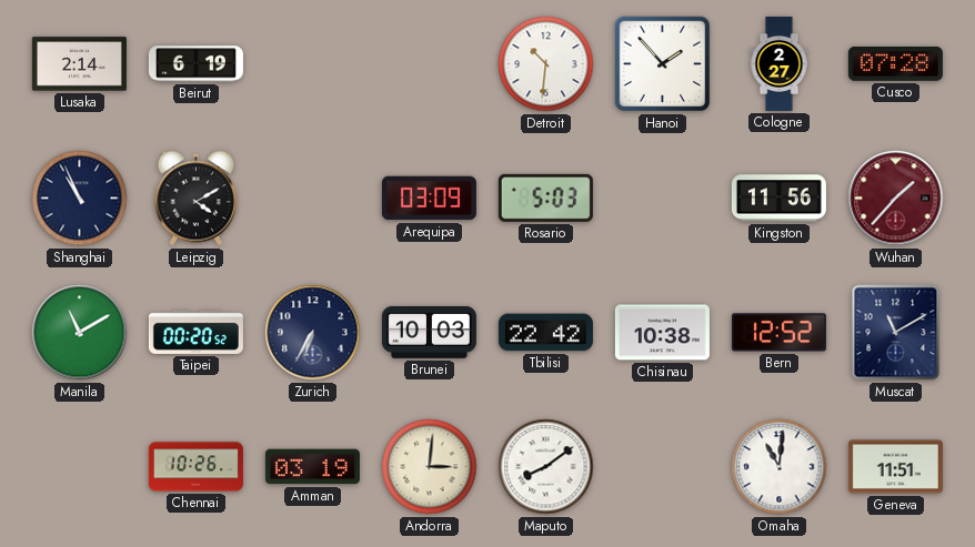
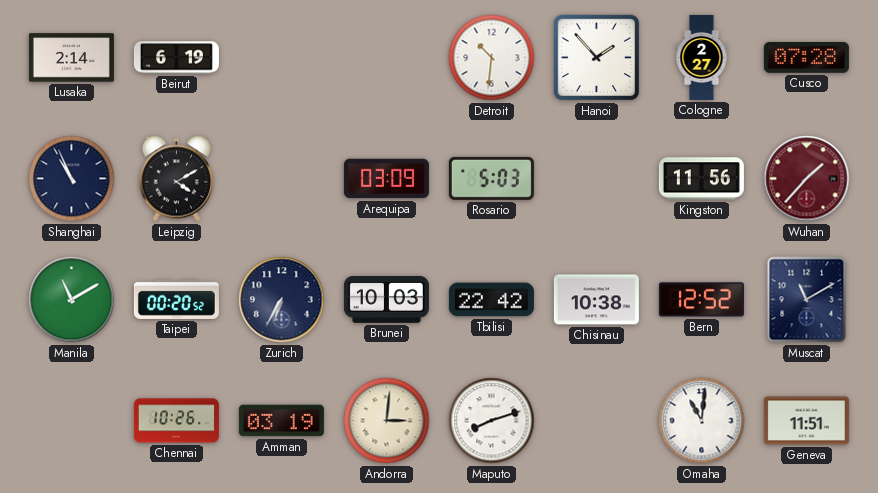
Maputo: 8:09 -> 8:12 (492, 421)
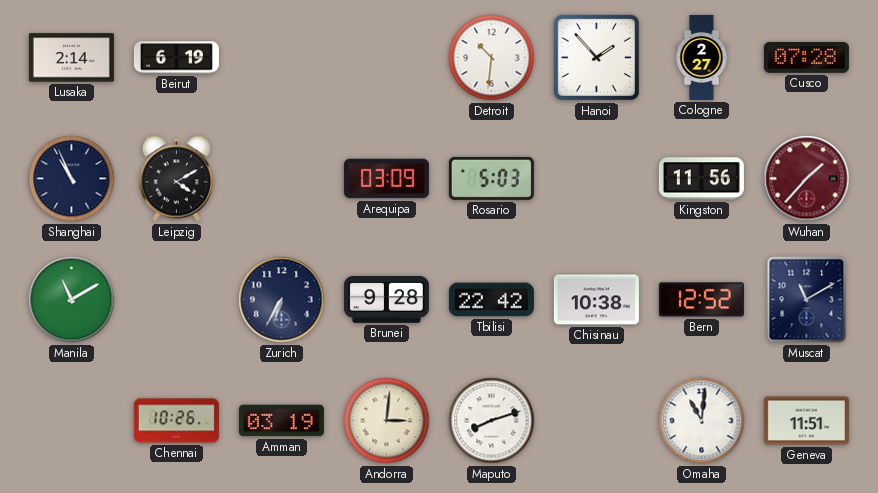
Taipei: 00:20 -> none (176, 299)
Brunei: 10:03 -> 9:28 (386, 299)
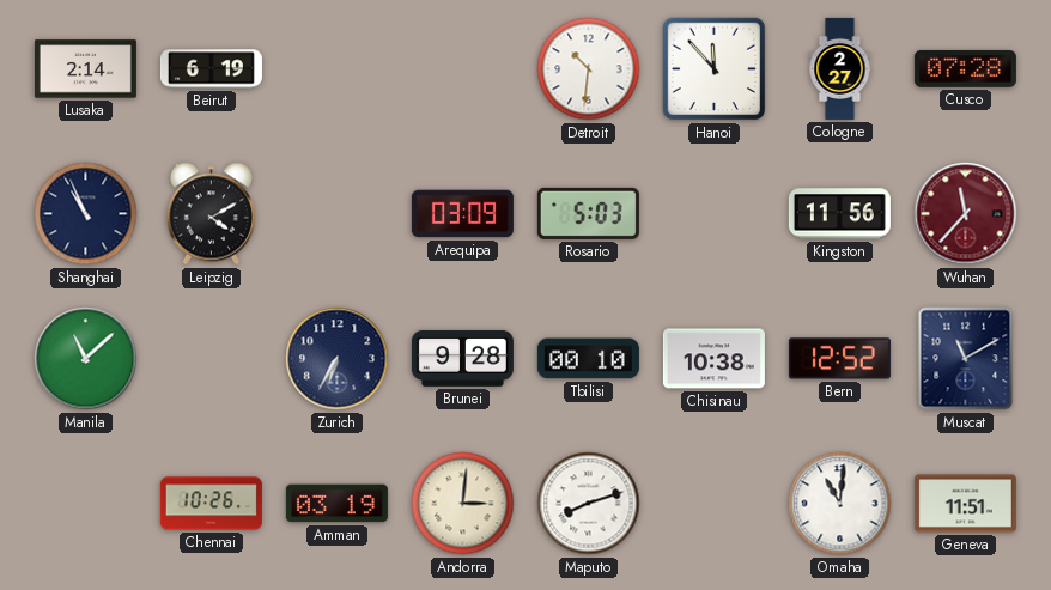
Hanoi: 1:53 -> 11:53 (715, 69)
Wuhan: 1:37 -> 11:37 (966, 214)
Manila: 11:10 -> 11:08 (86, 359)
Tbilisi: 22:42 -> 00:10 (588, 359)
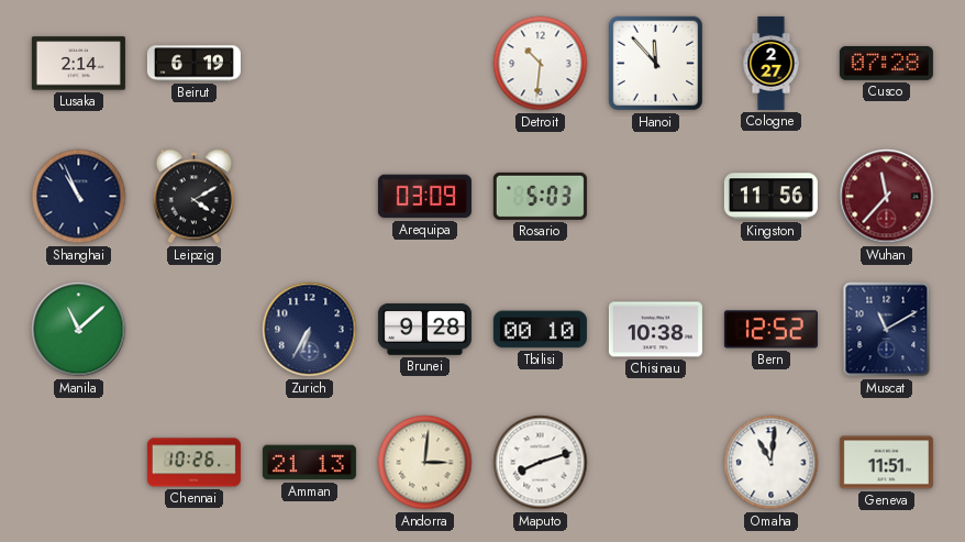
Amman: 03:19 -> 21:13 (309, 463)
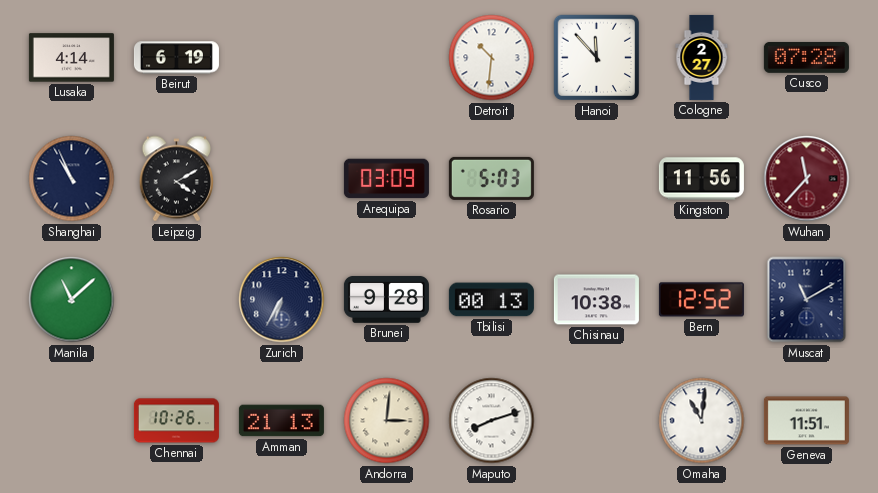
Lusaka: 2:14 -> 4:14 (71, 58)
Tbilisi: 00:10 -> 00:13 (491, 300)
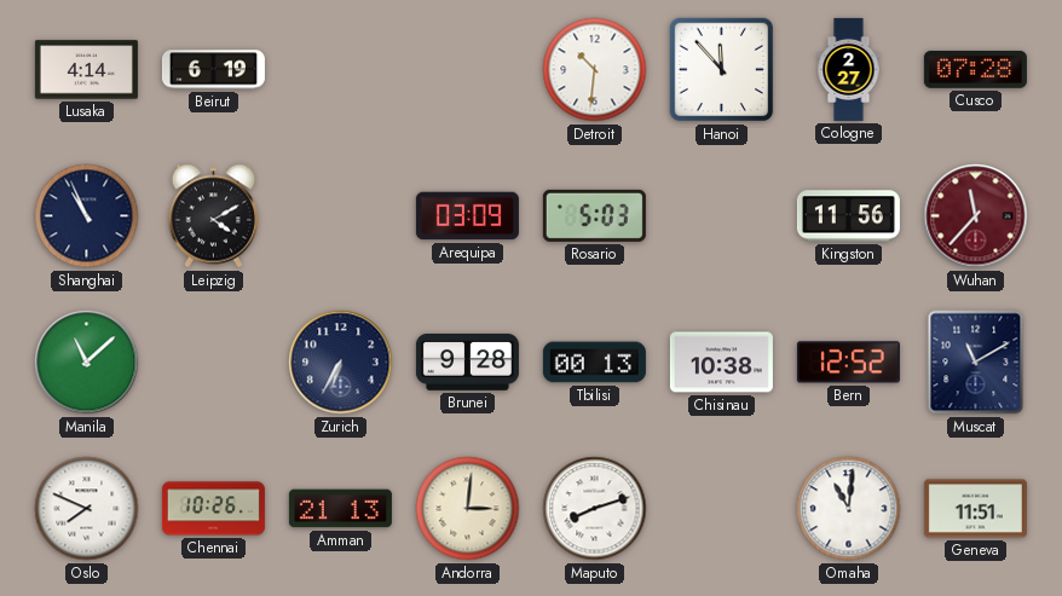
Oslo: none -> 7:49 (87, 509)
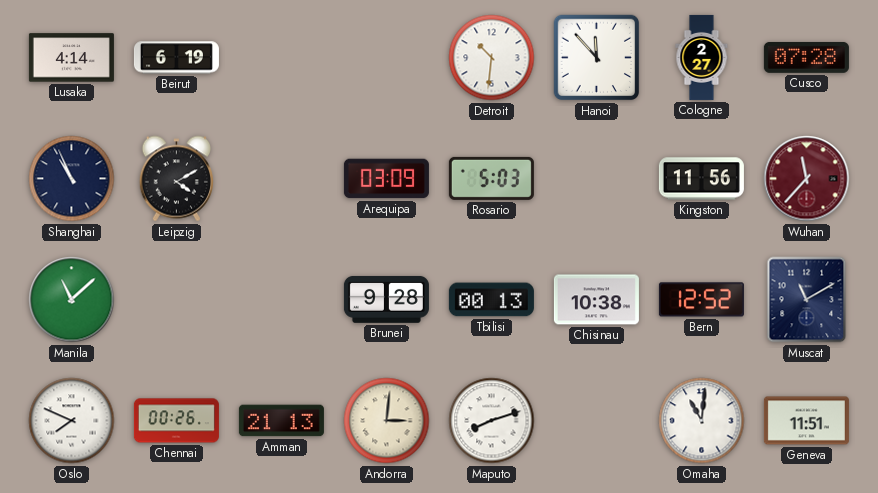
Zurich: 6:35 -> none (341, 363)
Chennai: 10:26 -> 00:26 (176, 421)
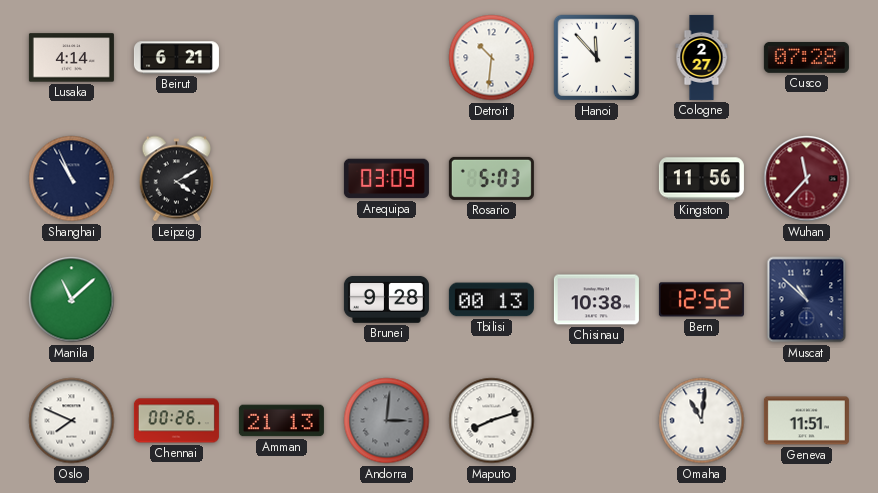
Beirut: 6:19 -> 6:21 (176, 58)
Muscat: 11:10 -> 10:52 (807, 300)
Andorra dial: cream -> grey (387, 421)
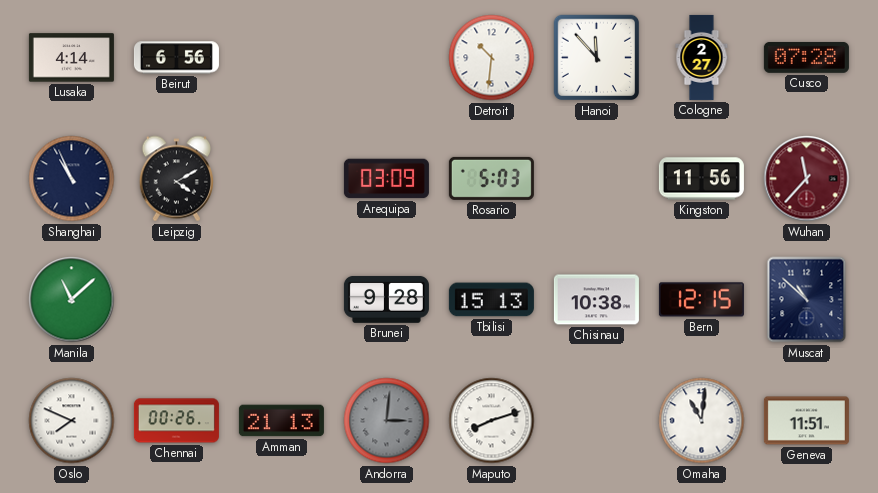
Beirut: 6:21 -> 6:56 (176, 58)
Tbilisi: 00:13 -> 15:13 (491, 300)
Bern: 12:52 -> 12:15 (701, 300)
